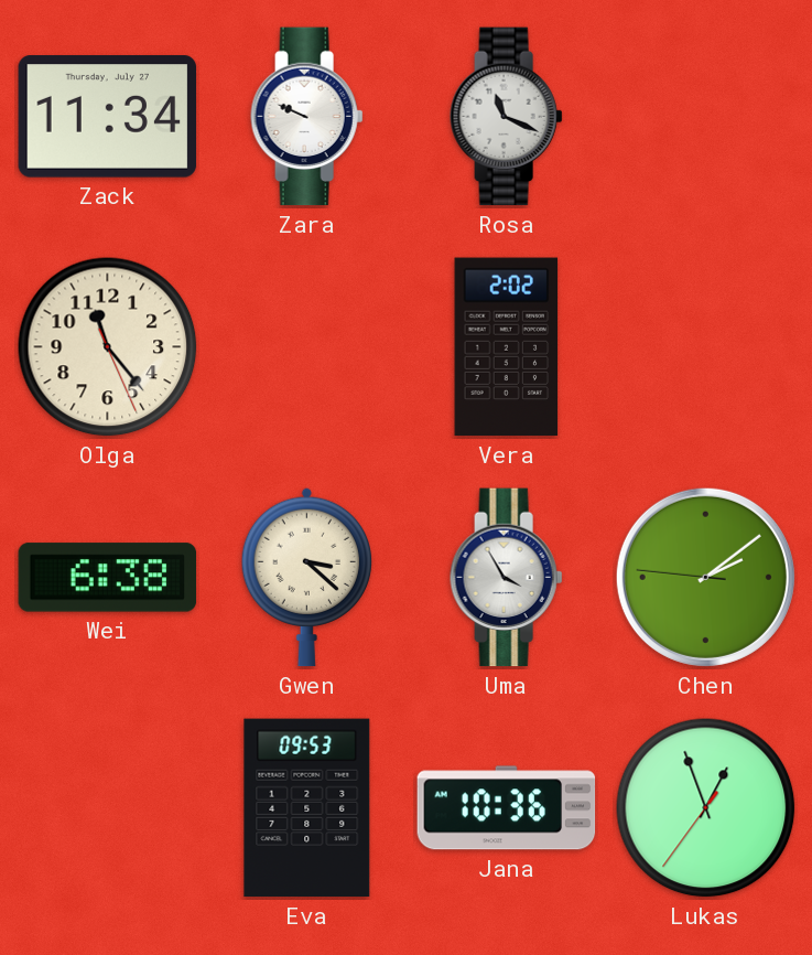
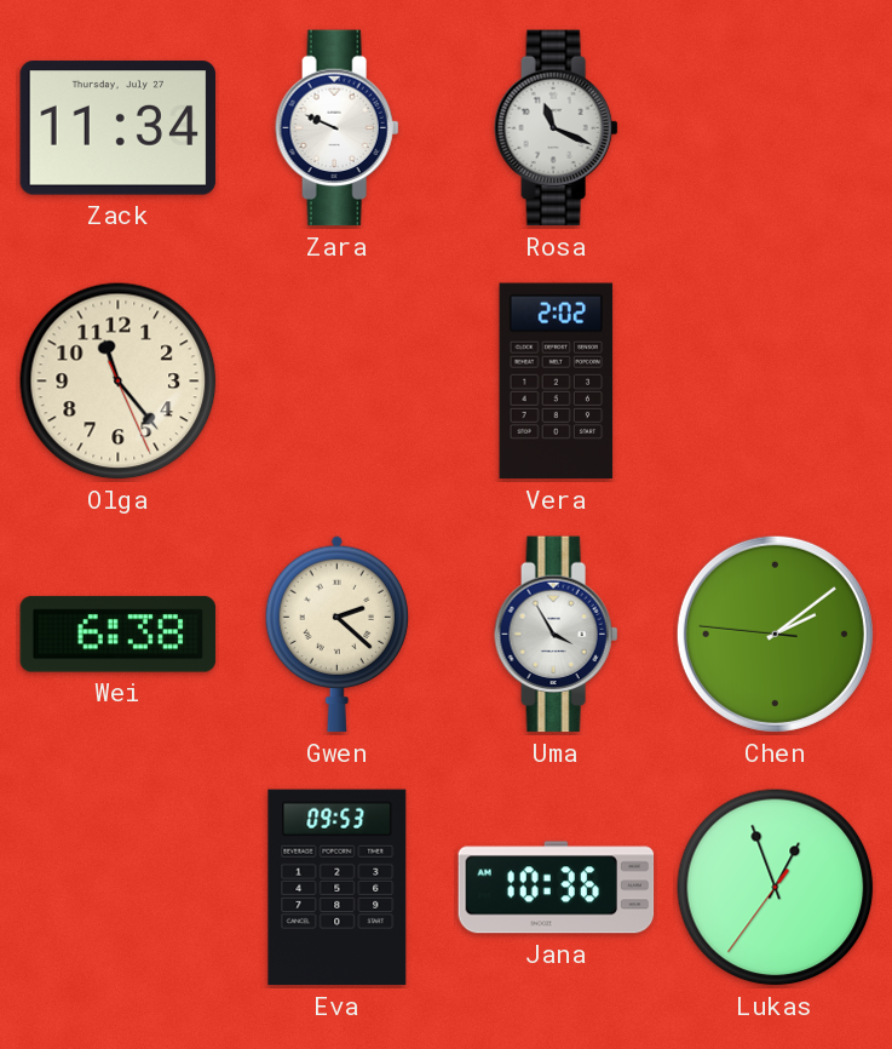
Gwen: 3:22 -> 2:22 (336, 634)
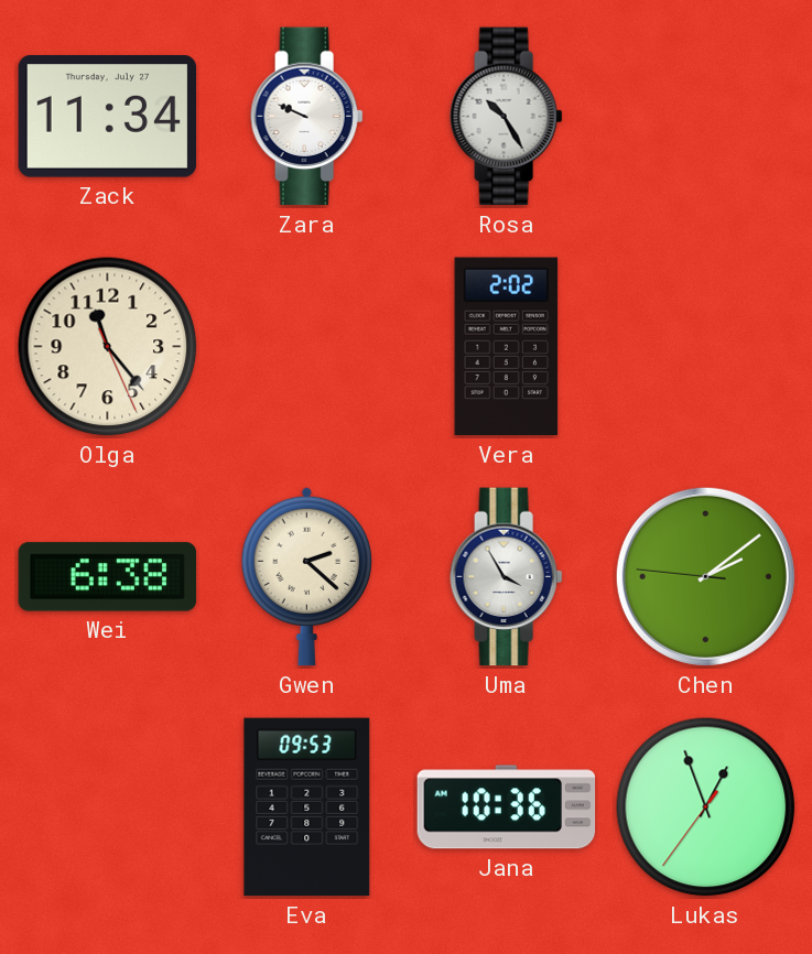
Rosa: 11:19 -> 10:25 (507, 117)
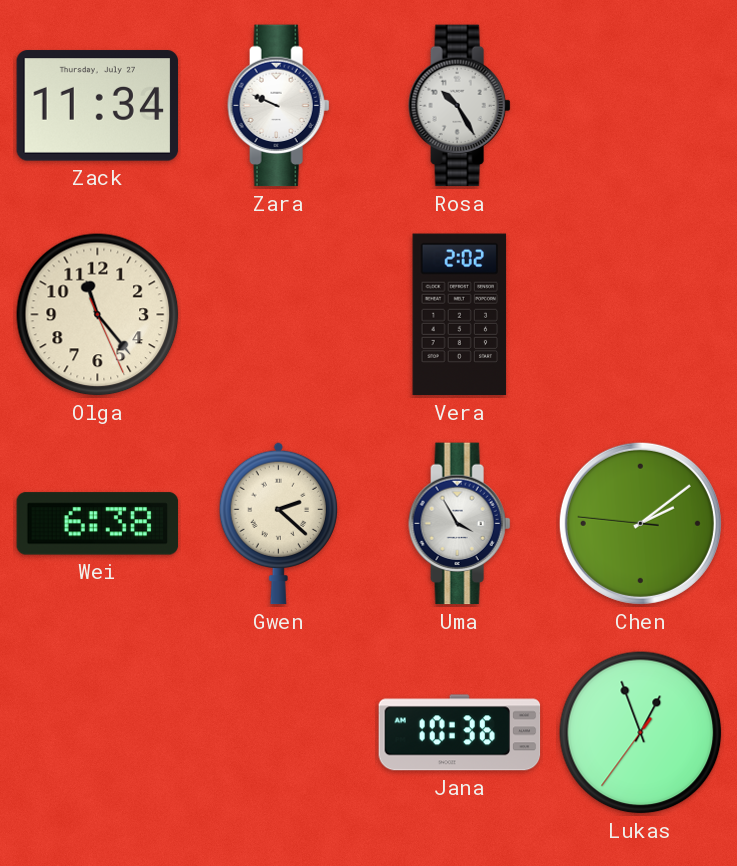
Eva: 09:53 -> none (307, 807)
